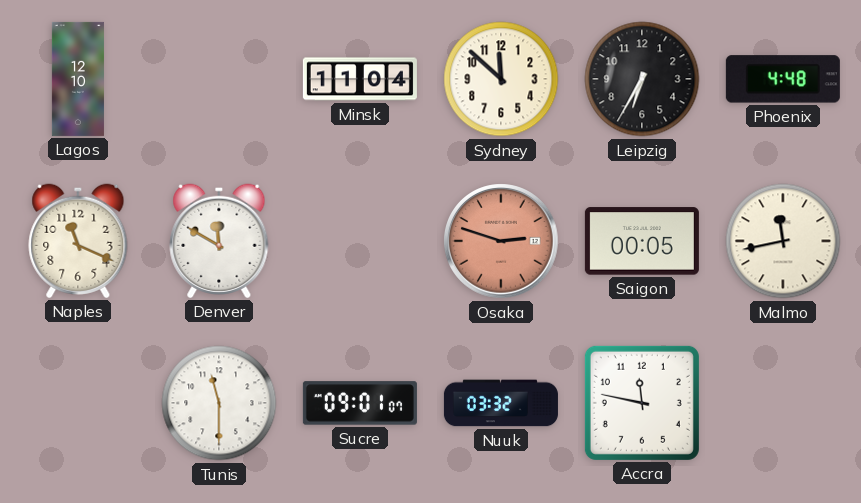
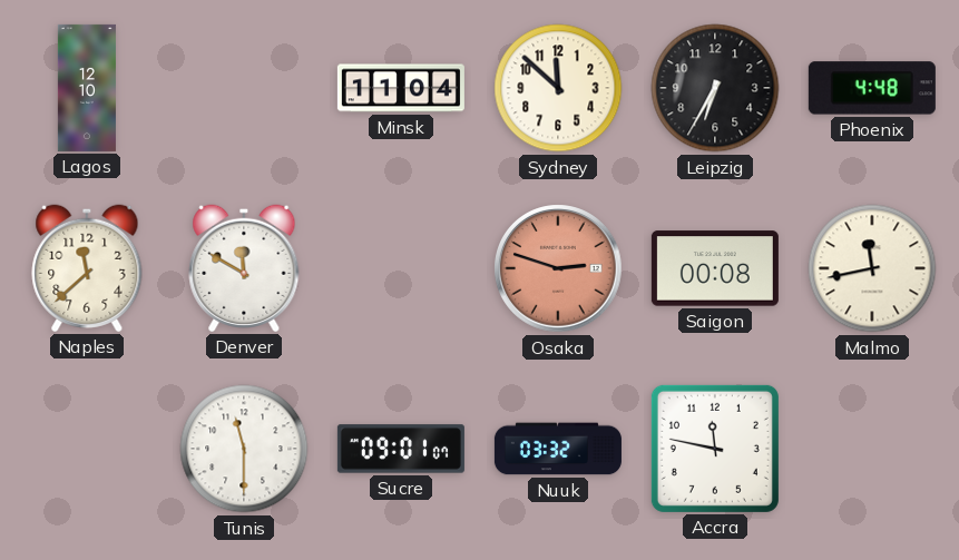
Naples: 11:19 -> 11:38 (87, 268)
Saigon: 00:05 -> 00:08 (715, 268)
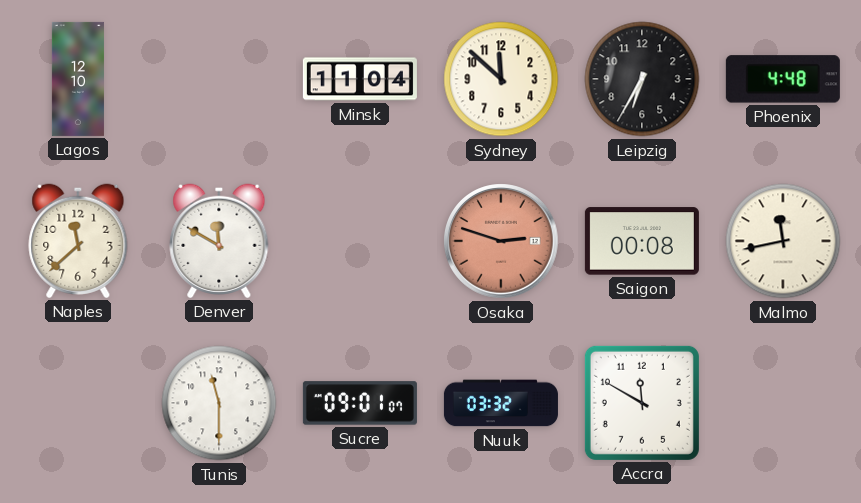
Accra: 11:47 -> 11:50 (642, 403)
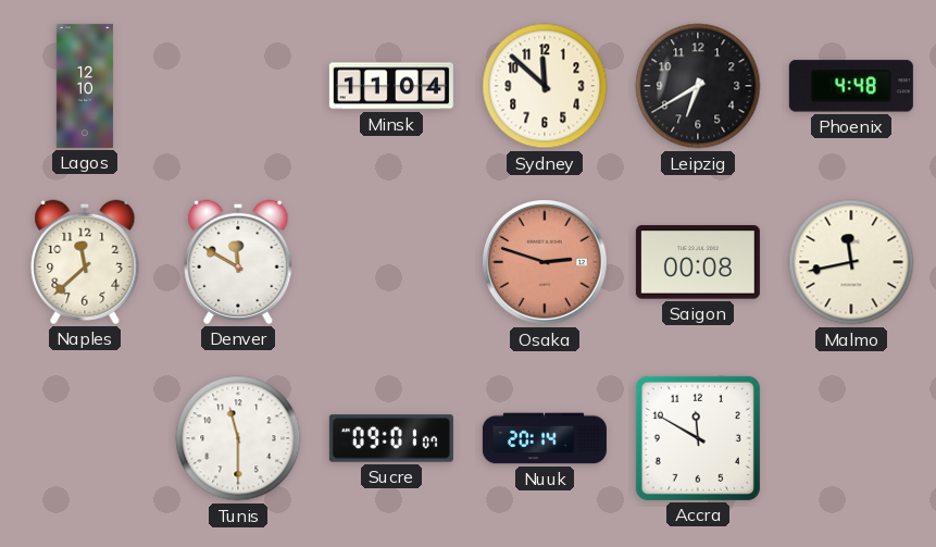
Leipzig: 6:35 -> 6:40 (698, 86)
Nuuk: 03:32 -> 20:14 (545, 438)
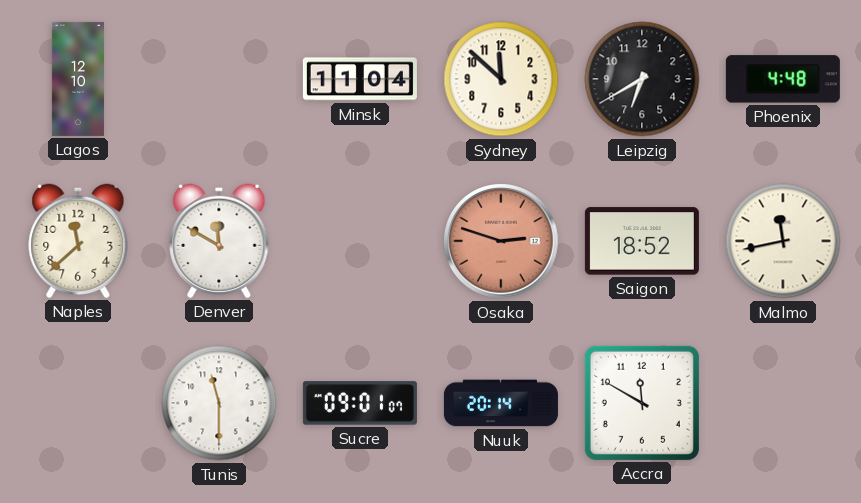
Saigon: 00:08 -> 18:52 (642, 241)
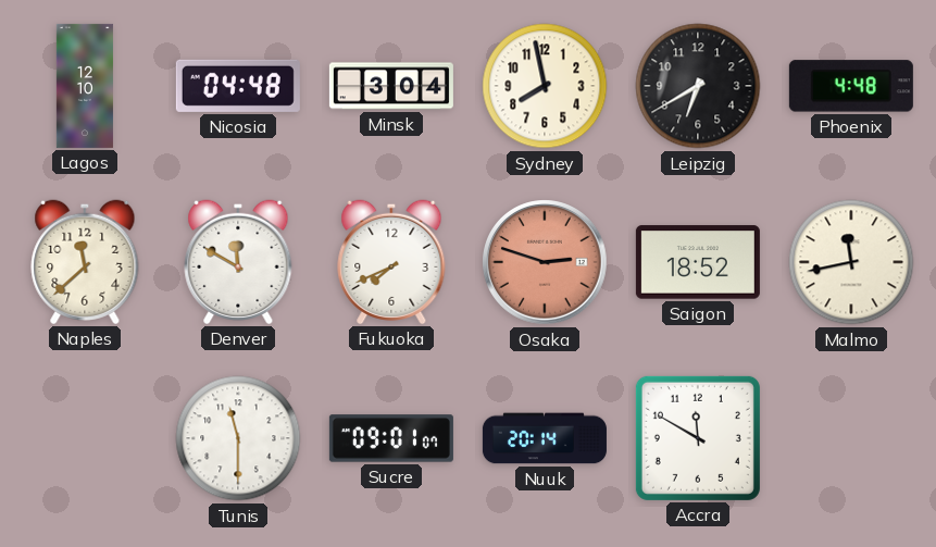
Nicosia: none -> 04:48 (238, 86)
Minsk: 11:04 -> 3:04 (391, 86)
Sydney: 11:52 -> 7:58 (545, 86)
Fukuoka: none -> 7:41 (391, 262)
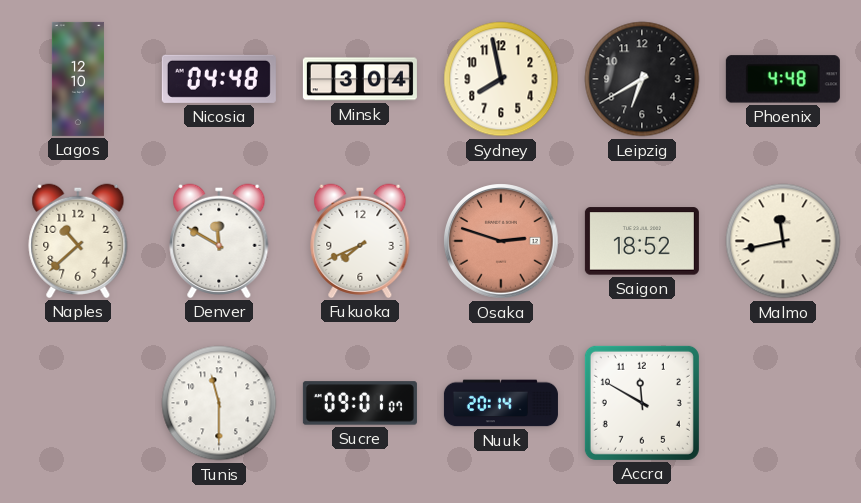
Naples: 11:38 -> 10:38 (78, 241)
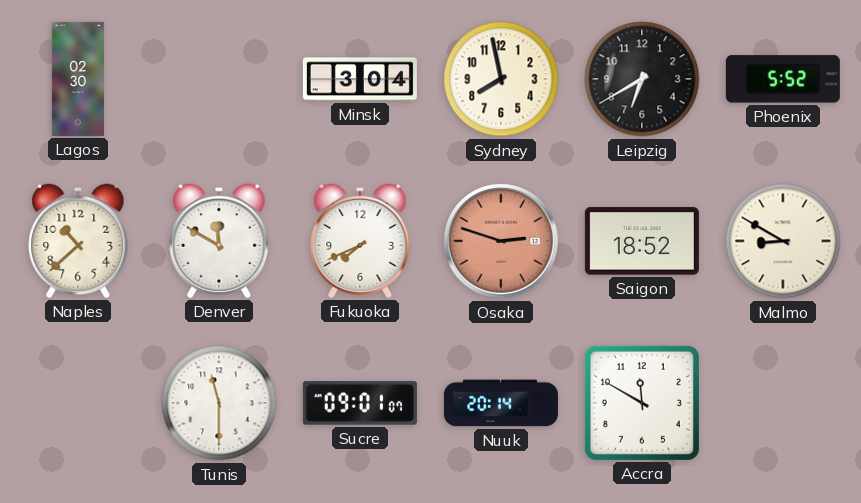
Lagos: 12:10 -> 02:30 (78, 79)
Nicosia: 04:48 -> none (219, 79)
Phoenix: 4:48 -> 5:52 (783, 79)
Malmo: 11:43 -> 8:50 (783, 241)
